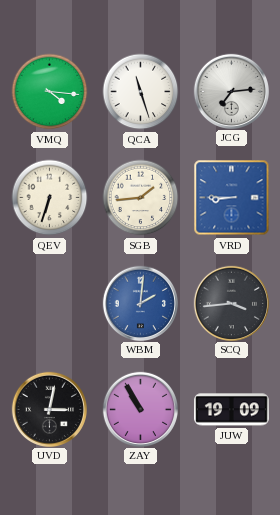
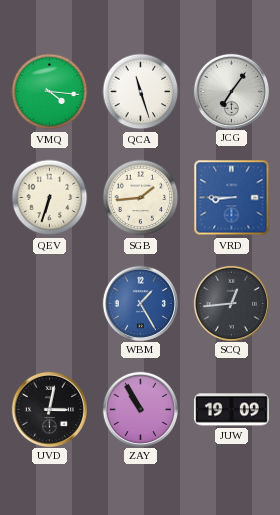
JCG: 7:14 -> 7:06 (231, 91)
WBM: 2:01 -> 1:25 (140, 303)
SCQ: 3:44 -> 12:44 (231, 303)
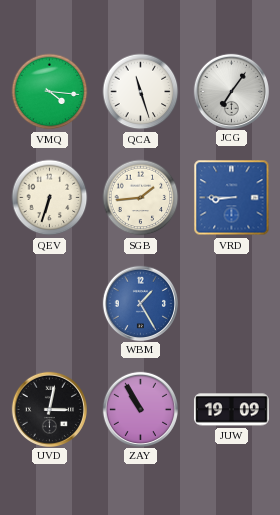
SCQ: 12:44 -> none (231, 303)
